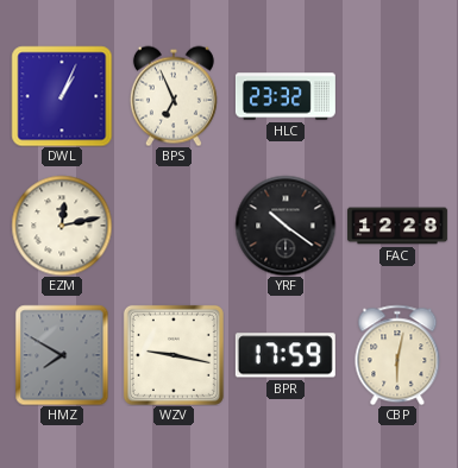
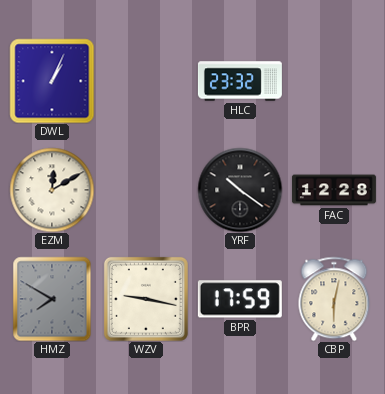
BPS: 6:56 -> none (174, 96)
EZM: 12:13 -> 12:10 (52, 190)
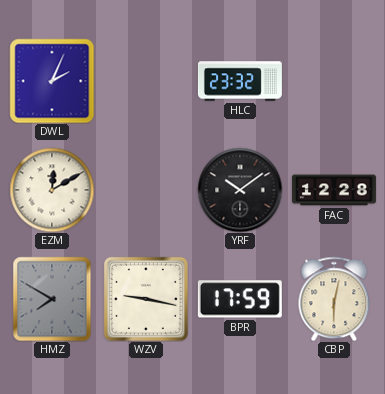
DWL: 1:04 -> 2:04 (52, 81)
YRF: 10:21 -> 10:09 (240, 190)
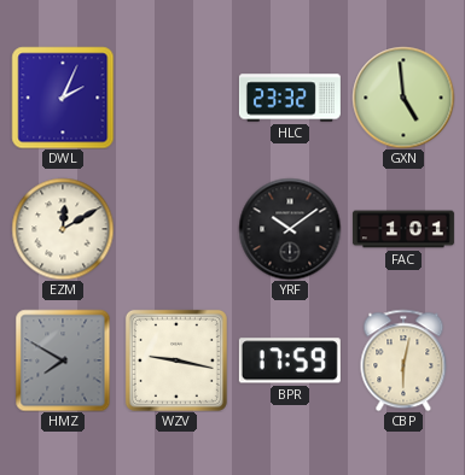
GXN: none -> 4:59 (403, 98)
FAC: 12:28 -> 1:01 (403, 229)
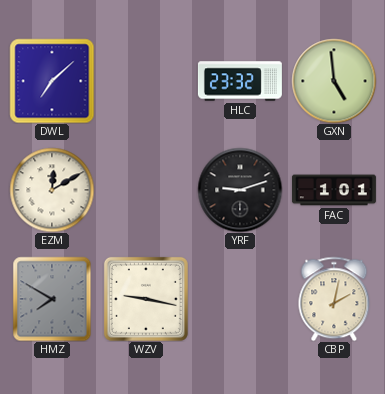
DWL: 2:04 -> 7:08 (52, 81)
YRF: 10:09 -> 9:12 (240, 190)
BPR: 17:59 -> none (290, 360)
CBP: 6:02 -> 2:02 (334, 299)
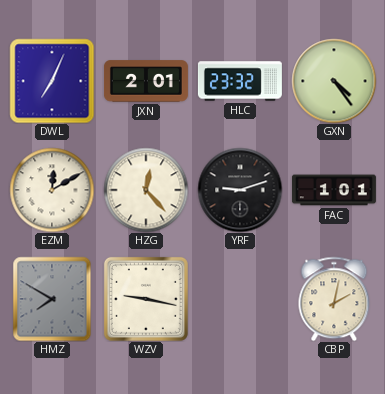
DWL: 7:08 -> 7:04 (52, 81)
JXN: none -> 2:01 (146, 81)
GXN: 4:59 -> 4:24 (334, 81)
HZG: none -> 12:23 (146, 190)
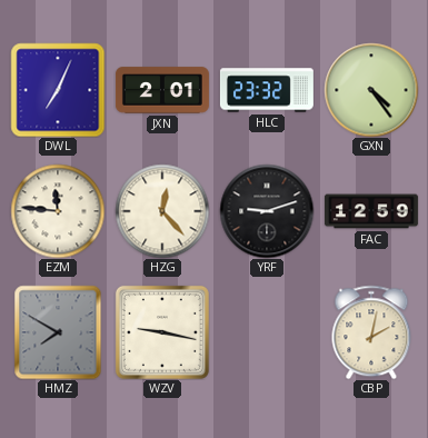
EZM: 12:10 -> 11:46 (58, 211)
FAC: 1:01 -> 12:59 (371, 211)
